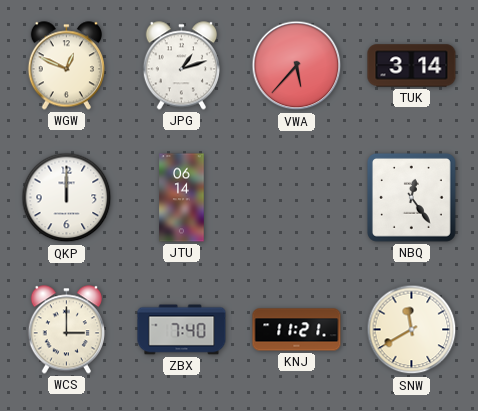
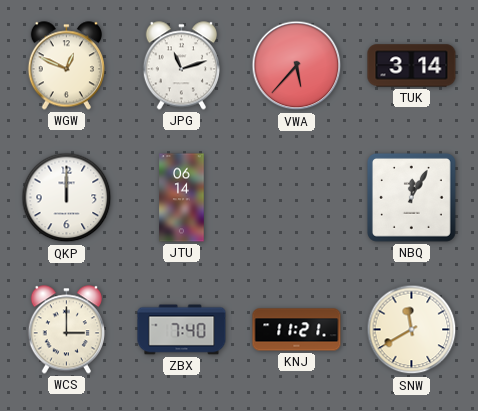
JPG: 1:12 -> 11:12 (181, 66)
NBQ: 12:24 -> 12:05 (411, 197)
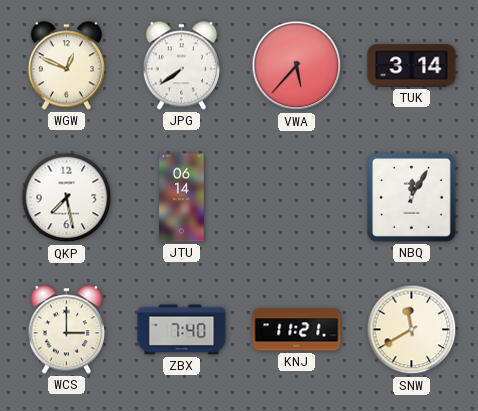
JPG: 11:12 -> 7:39 (181, 66)
QKP: 12:00 -> 7:28 (67, 198)
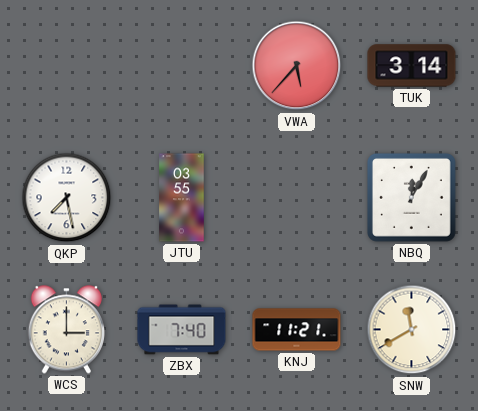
WGW: 12:49 -> none (66, 66)
JPG: 7:39 -> none (181, 66)
JTU: 06:14 -> 03:55 (182, 198)
